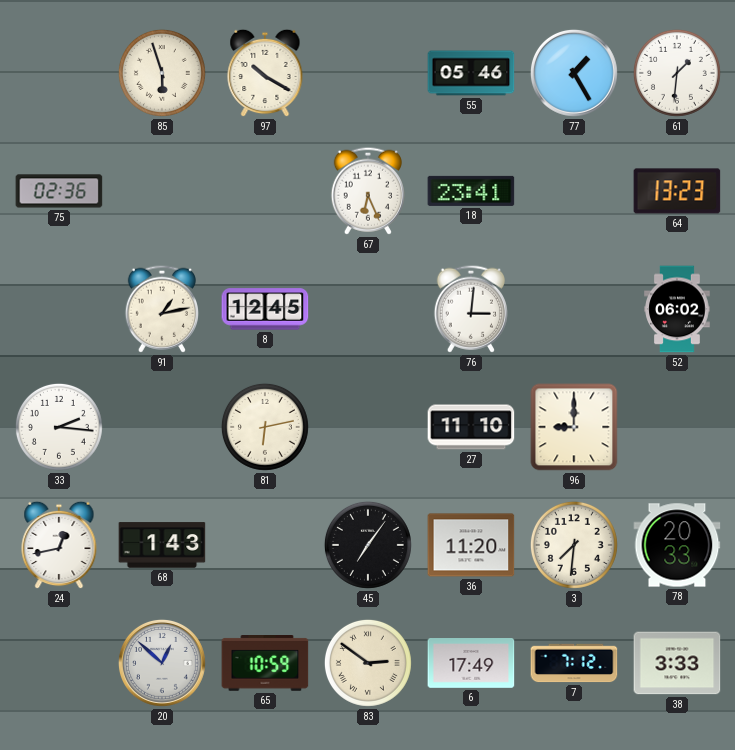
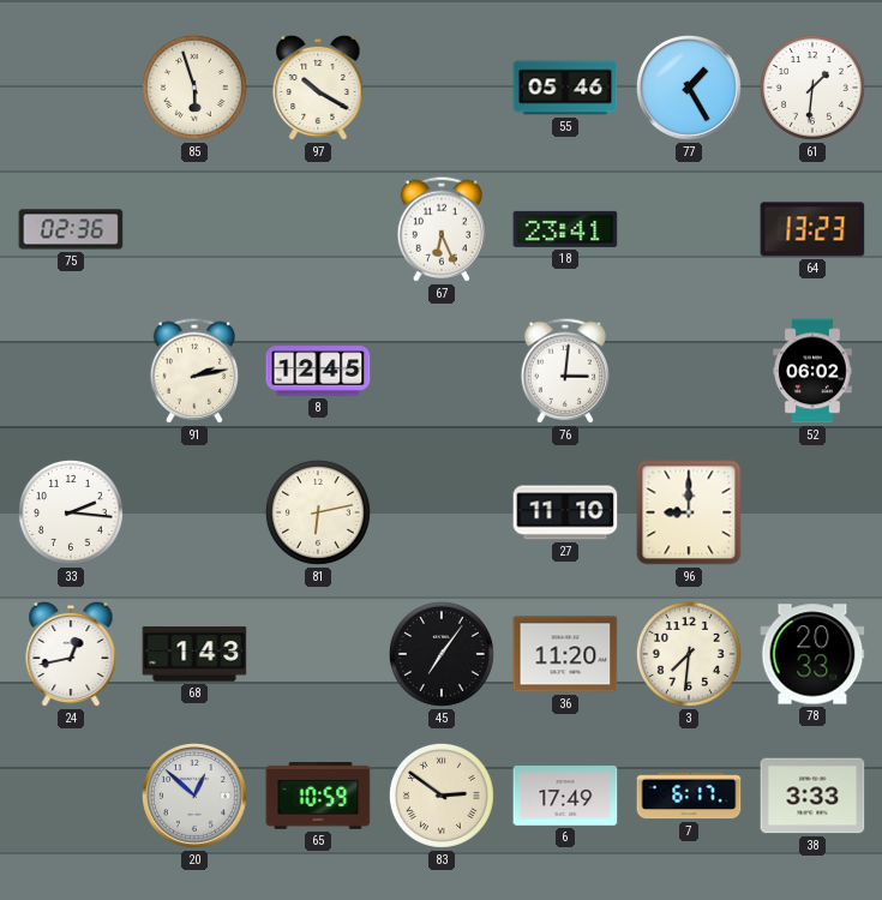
91: 1:13 -> 2:13 (194, 371)
7: 7:12 -> 6:17 (689, 796)
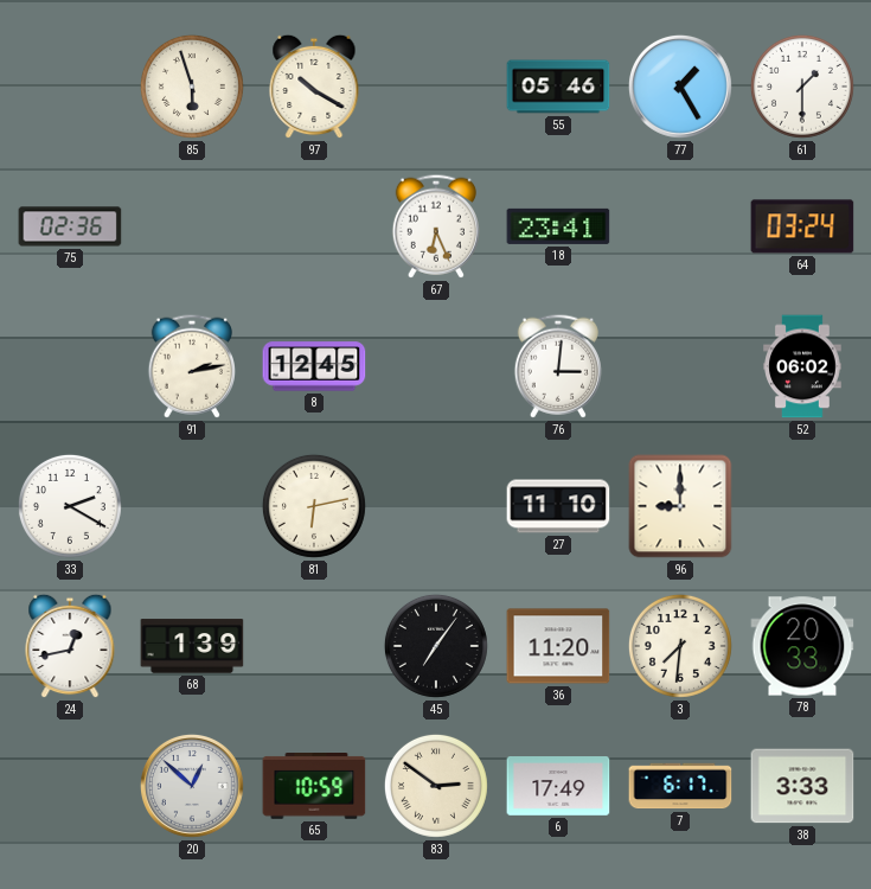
61: 1:31 -> 1:30 (802, 87)
64: 13:23 -> 03:24 (802, 226)
33: 2:16 -> 2:20 (70, 506)
68: 1:43 -> 1:39 (192, 646)
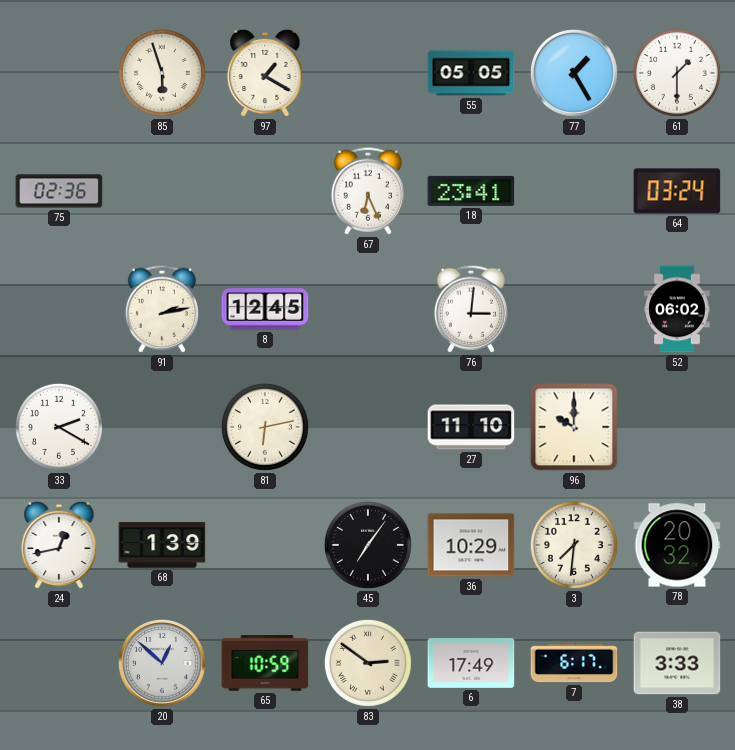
97: 10:20 -> 1:20 (265, 73)
55: 05:46 -> 05:05 (471, 73)
96: 9:00 -> 10:00 (574, 427)
36: 11:20 -> 10:29 (471, 545)
78: 20:33 -> 20:32 (677, 545)
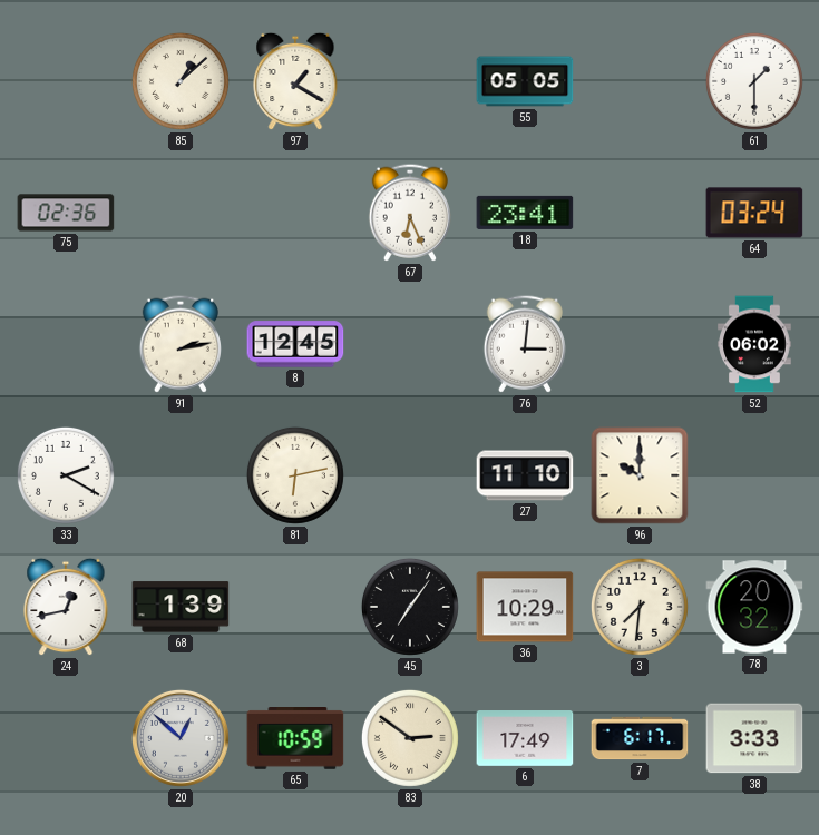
85: 5:57 -> 1:08 (181, 81)
77: 1:25 -> none (574, 73)
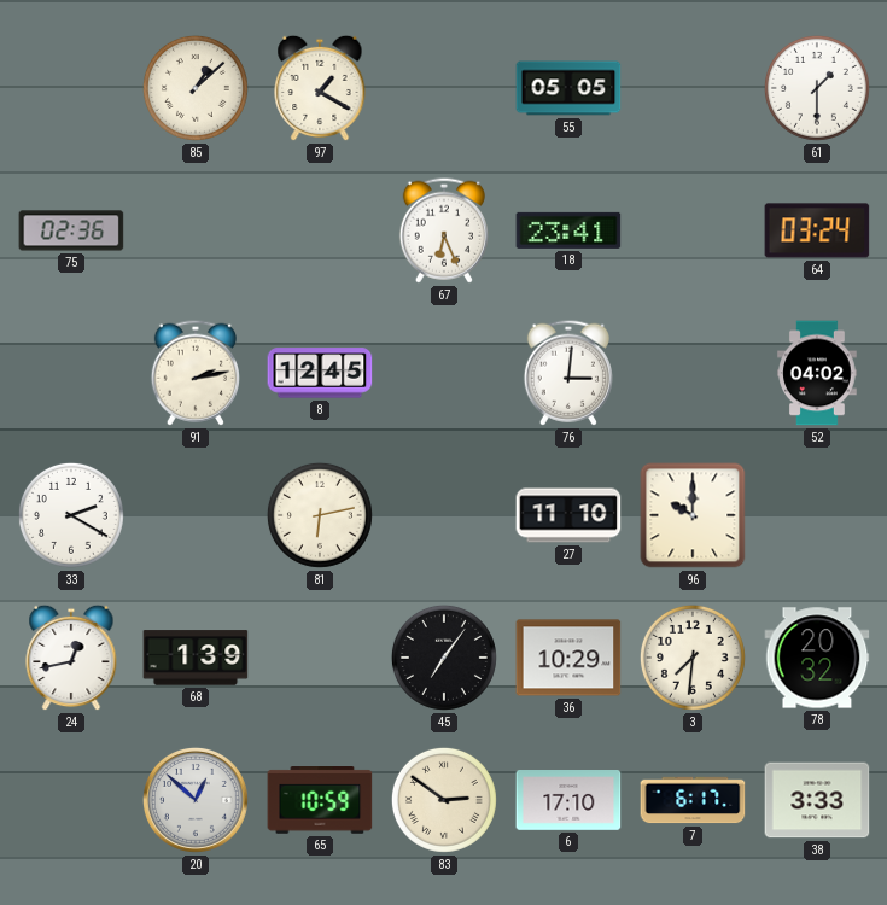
52: 06:02 -> 04:02 (817, 373)
6: 17:49 -> 17:10 (568, 801)
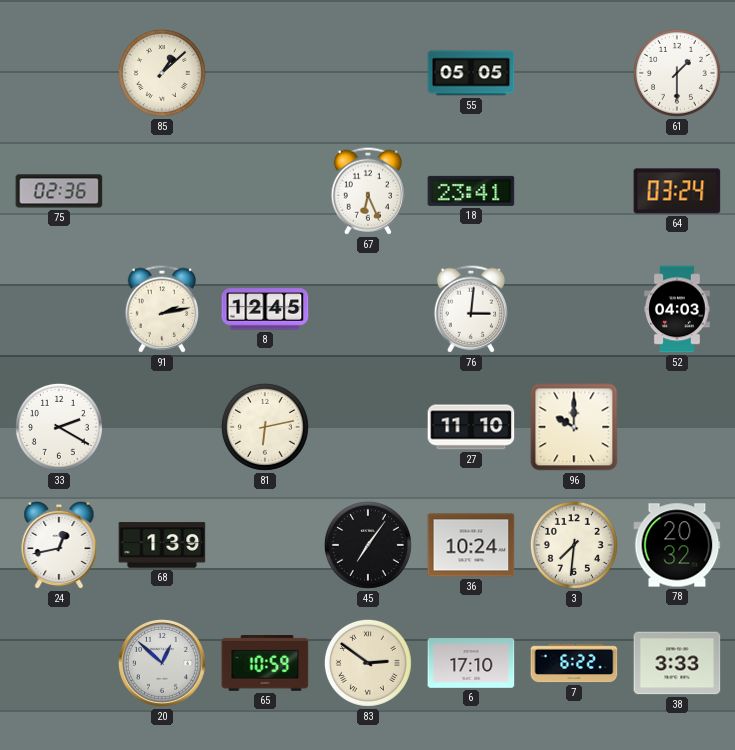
97: 1:20 -> none (320, 88)
52: 04:02 -> 04:03 (677, 309)
36: 10:29 -> 10:24 (471, 545)
7: 6:17 -> 6:22 (574, 663)
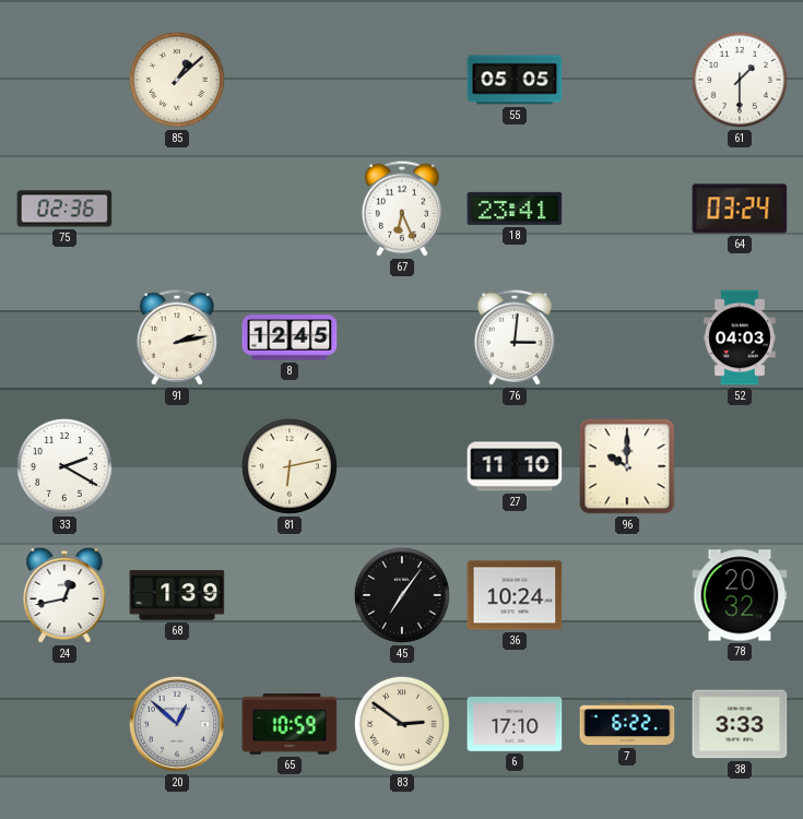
3: 7:31 -> none (574, 545)
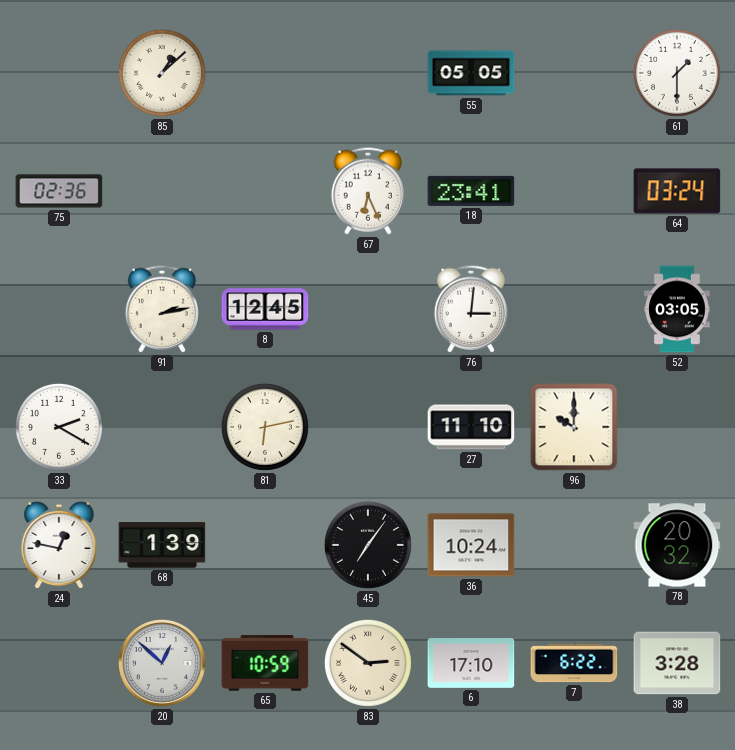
52: 04:03 -> 03:05 (677, 309)
24: 12:43 -> 12:47 (59, 545)
38: 3:33 -> 3:28 (677, 663)
